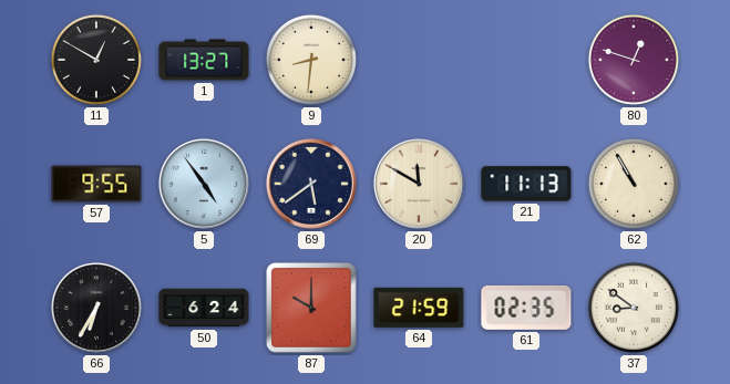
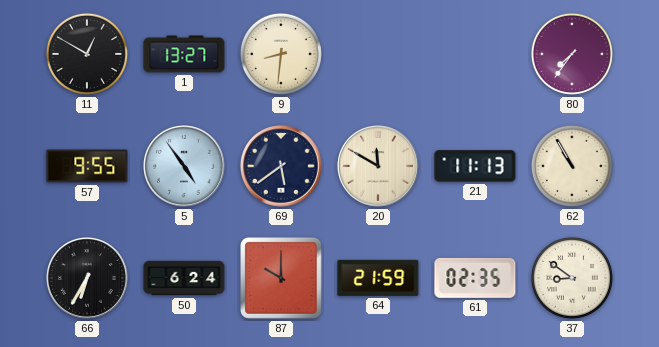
80: 12:48 -> 7:36 (572, 54)
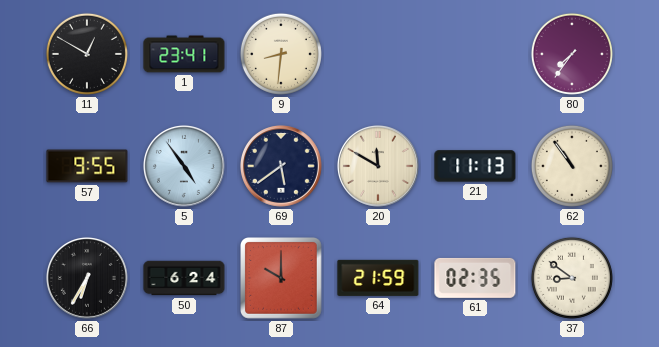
1: 13:27 -> 23:41 (184, 54)
62: 10:55 -> 10:54 (572, 166)
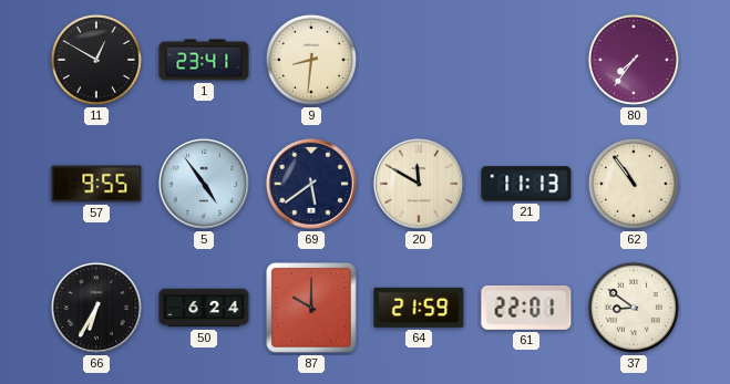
61: 02:35 -> 22:01 (526, 308)
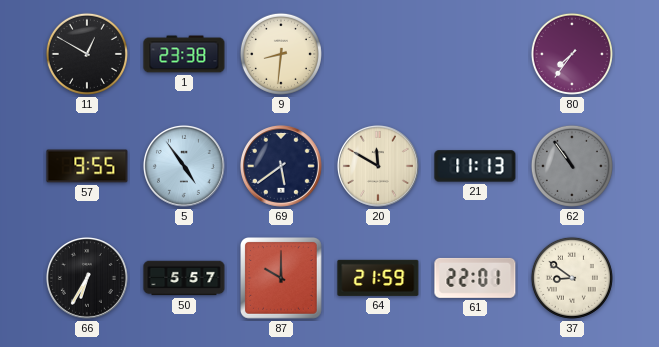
1: 23:41 -> 23:38 (184, 54)
62 dial: cream -> grey (572, 166)
50: 6:24 -> 5:57 (184, 278)
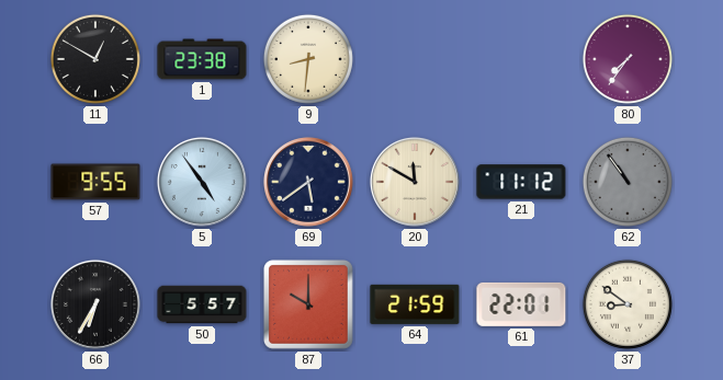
21: 11:13 -> 11:12 (521, 182)
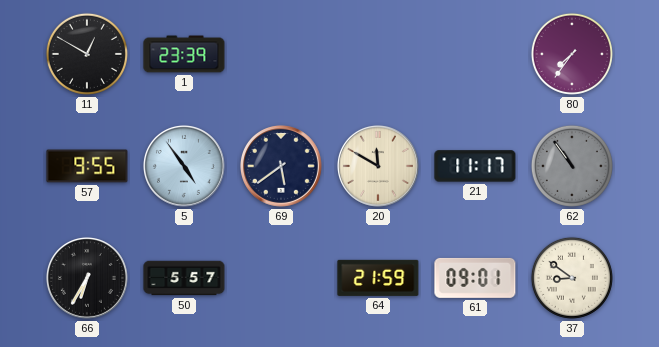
1: 23:38 -> 23:39 (184, 54)
9: 8:31 -> none (308, 59)
21: 11:12 -> 11:17 (475, 166)
87: 10:00 -> none (309, 306)
61: 22:01 -> 09:01 (475, 278)
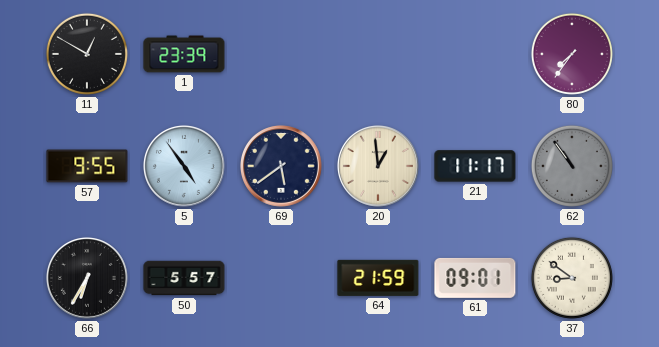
20: 11:50 -> 12:59 (378, 166)
